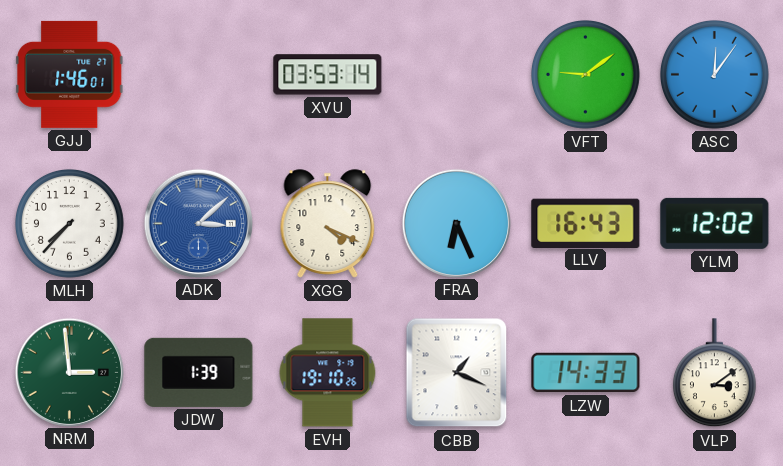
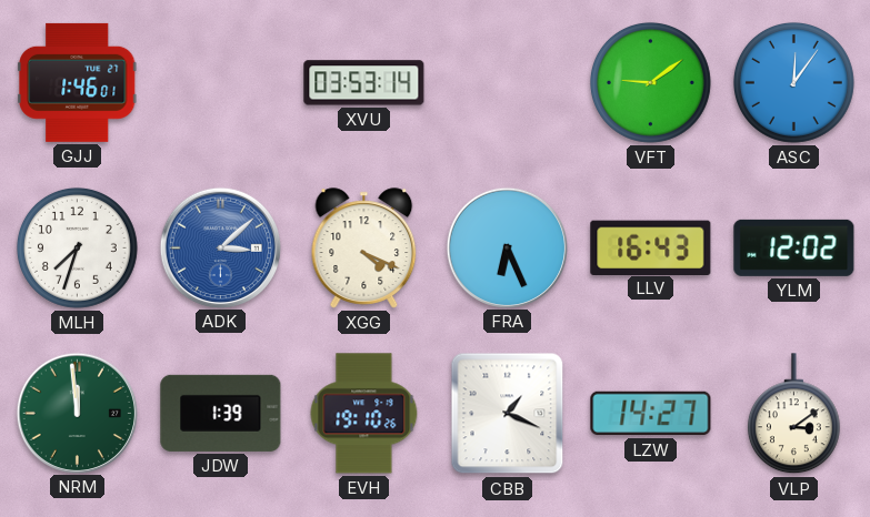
MLH: 7:37 -> 7:33 (77, 247)
NRM: 2:59 -> 11:59 (77, 413)
LZW: 14:33 -> 14:27 (651, 414)
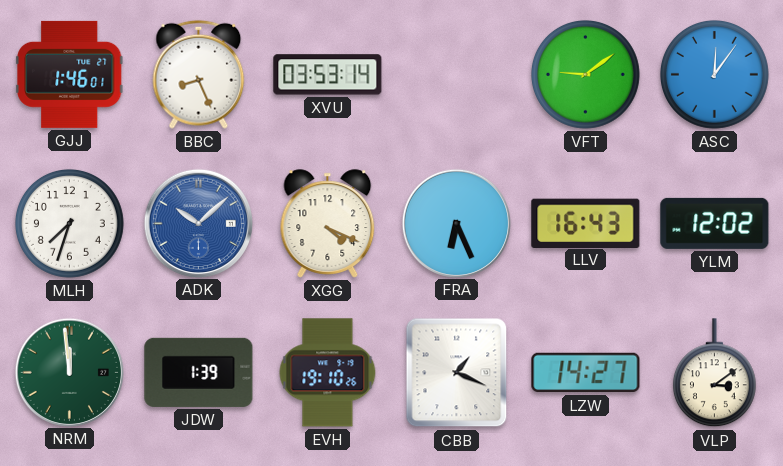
BBC: none -> 8:26 (199, 74)
ADK: 3:08 -> 10:08 (198, 223)
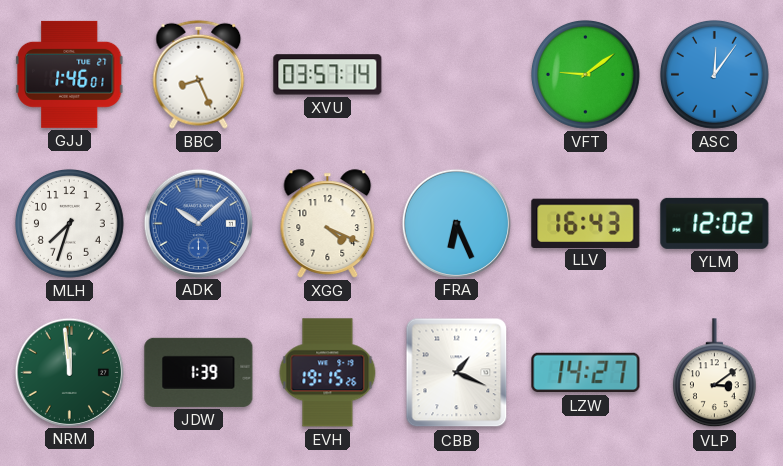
XVU: 03:53 -> 03:57 (328, 75)
EVH: 19:10 -> 19:15 (328, 373)
